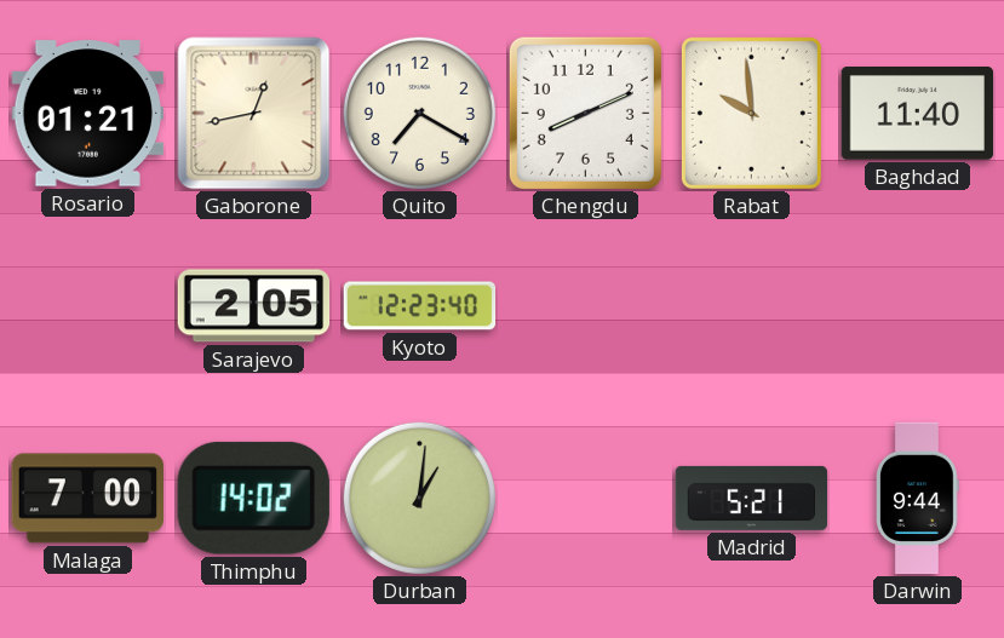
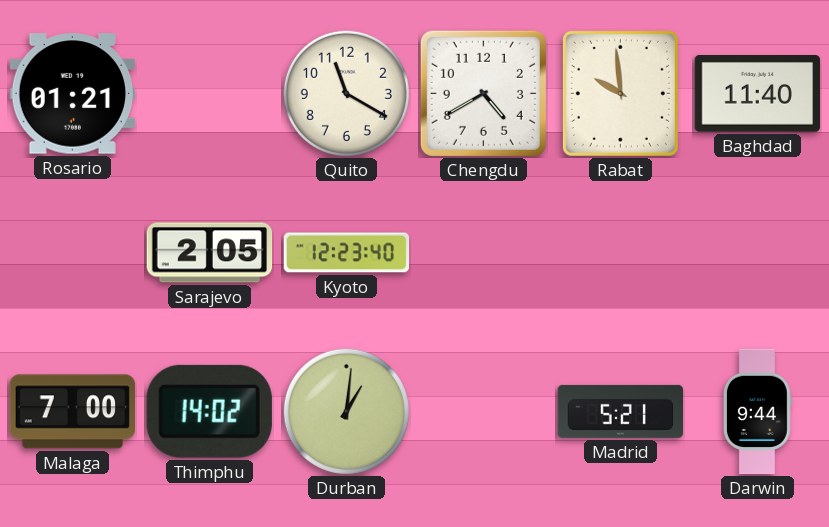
Gaborone: 12:43 -> none (254, 114)
Quito: 7:20 -> 11:20 (346, 93)
Chengdu: 8:11 -> 4:40 (483, 93)
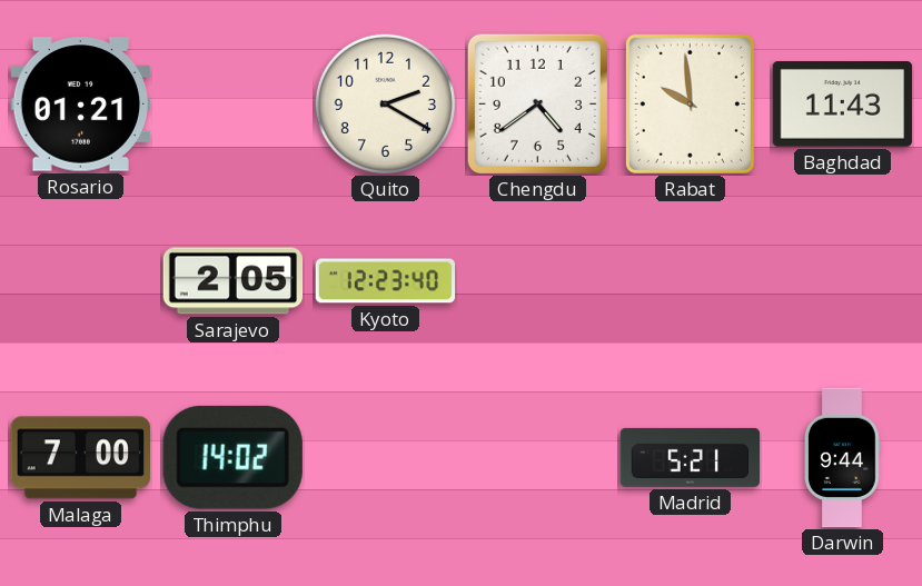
Quito: 11:20 -> 2:20 (385, 103)
Chengdu: 4:40 -> 4:39 (537, 103)
Baghdad: 11:40 -> 11:43 (843, 105)
Durban: 1:01 -> none (346, 411)
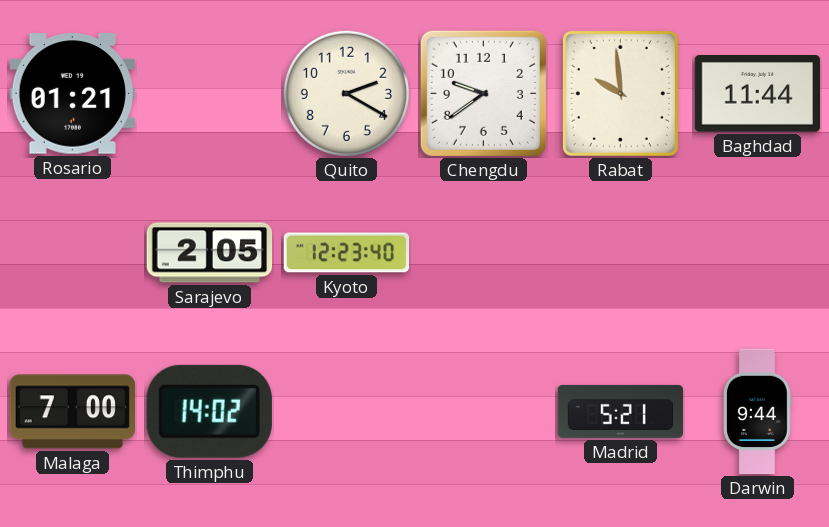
Chengdu: 4:39 -> 9:39 (483, 93)
Baghdad: 11:43 -> 11:44 (758, 94)
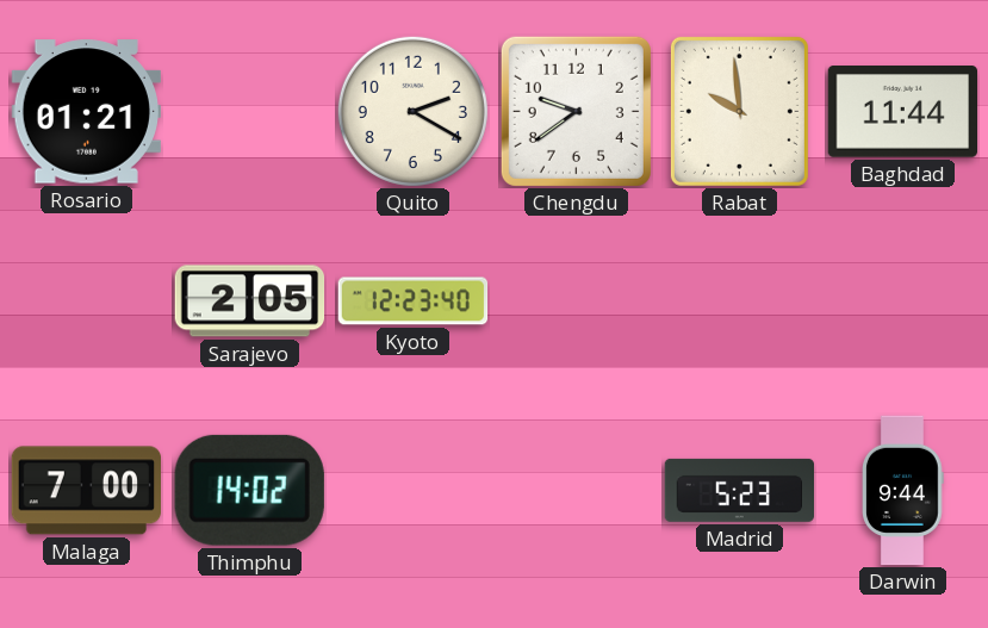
Madrid: 5:21 -> 5:23 (740, 490)
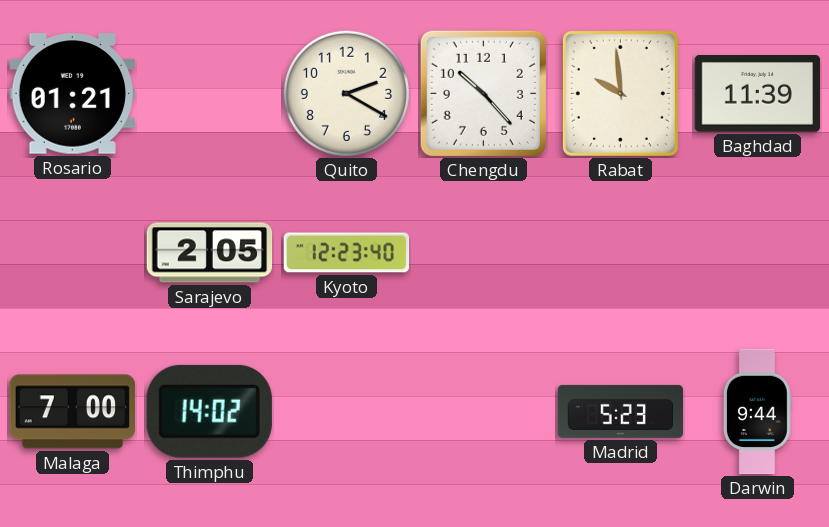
Chengdu: 9:39 -> 10:23 (483, 93)
Baghdad: 11:44 -> 11:39 (758, 94)
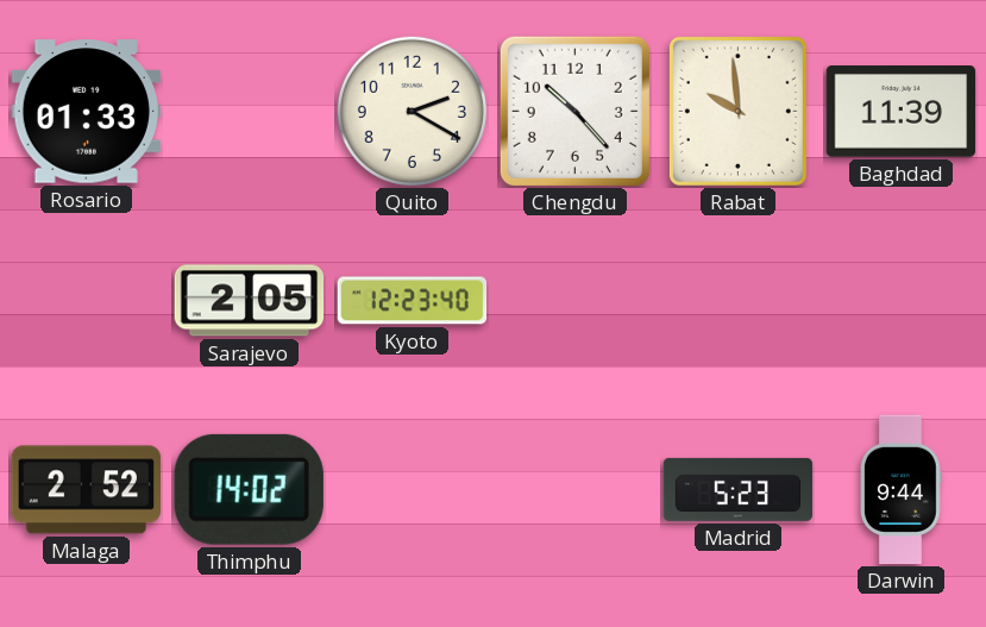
Rosario: 01:21 -> 01:33 (86, 112)
Malaga: 7:00 -> 2:52 (87, 490)
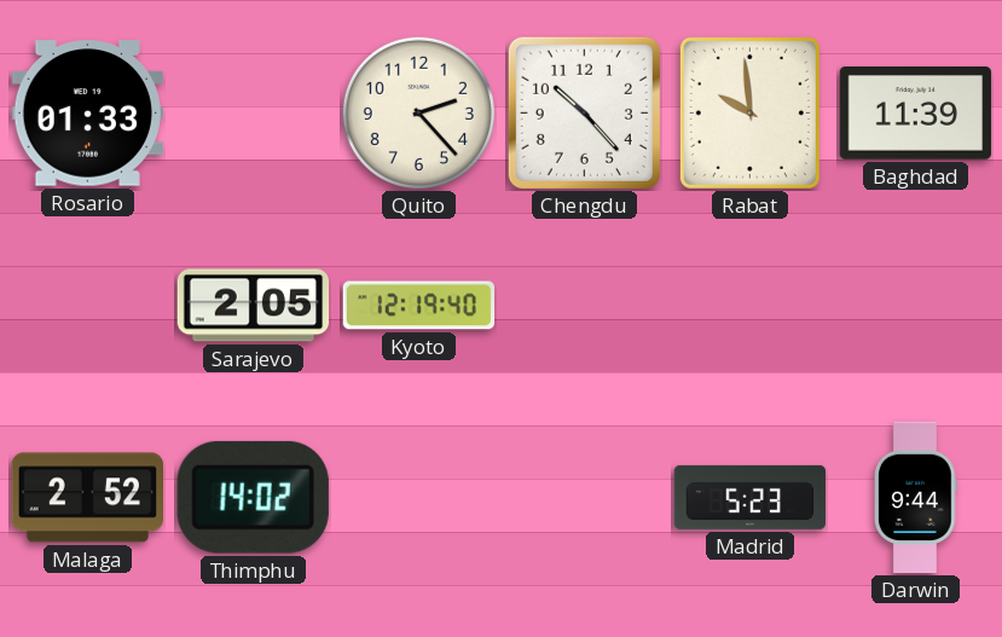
Quito: 2:20 -> 2:23 (418, 112)
Kyoto: 12:23 -> 12:19 (419, 306)
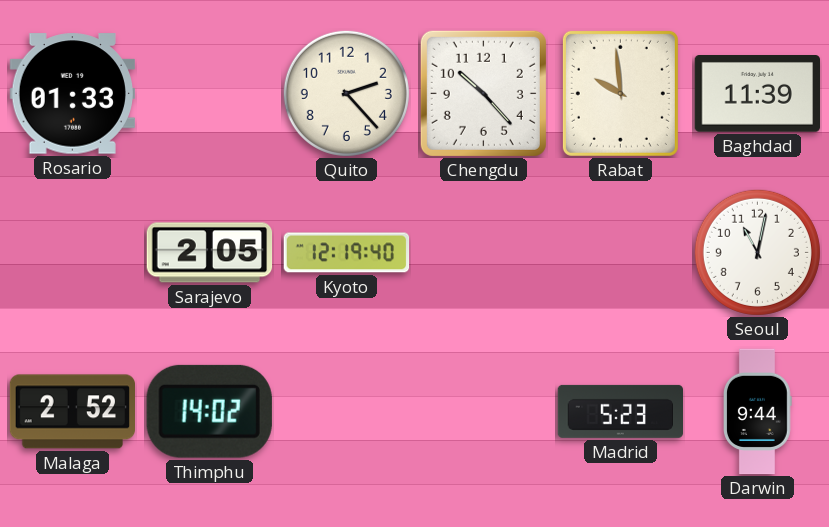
Seoul: none -> 11:02 (757, 252)
